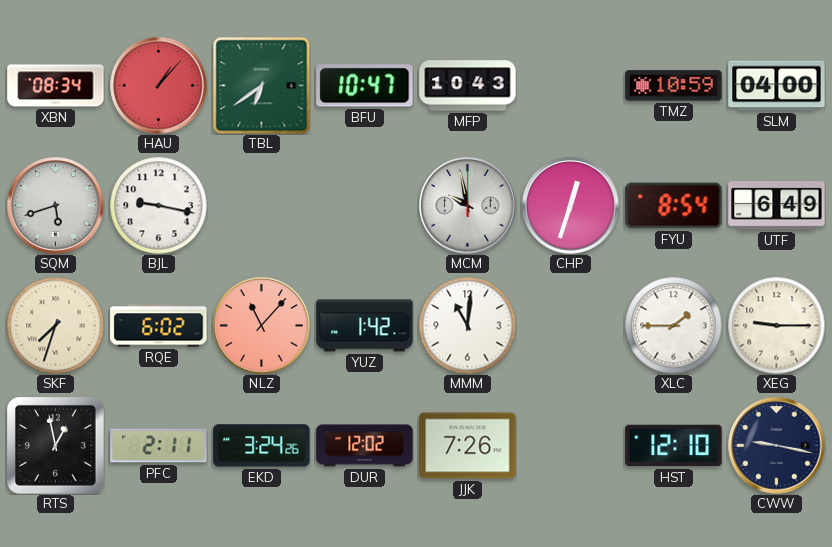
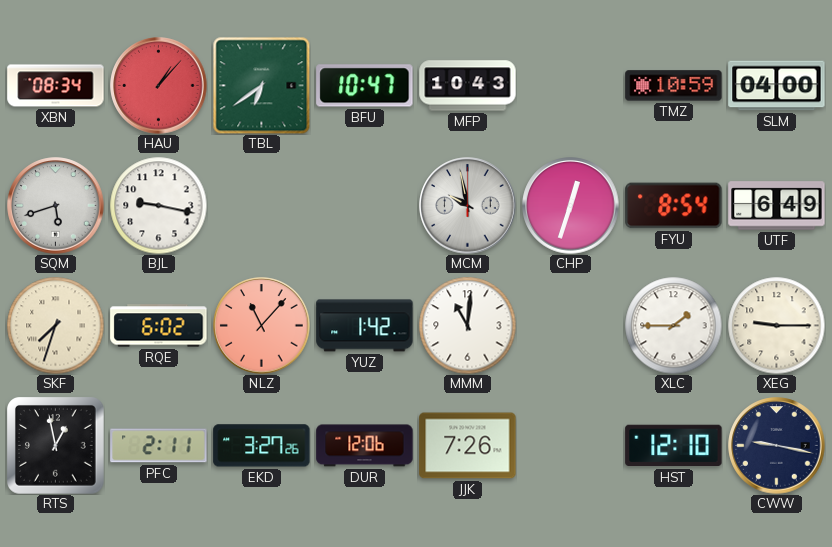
EKD: 3:24 -> 3:27 (262, 446)
DUR: 12:02 -> 12:06 (365, 446)
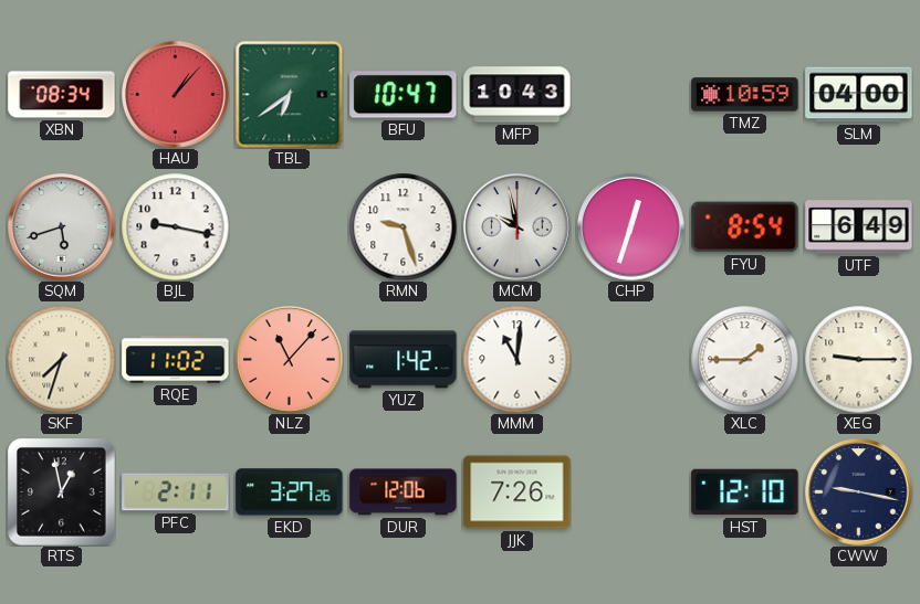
RMN: none -> 9:27 (402, 226)
RQE: 6:02 -> 11:02 (176, 360)
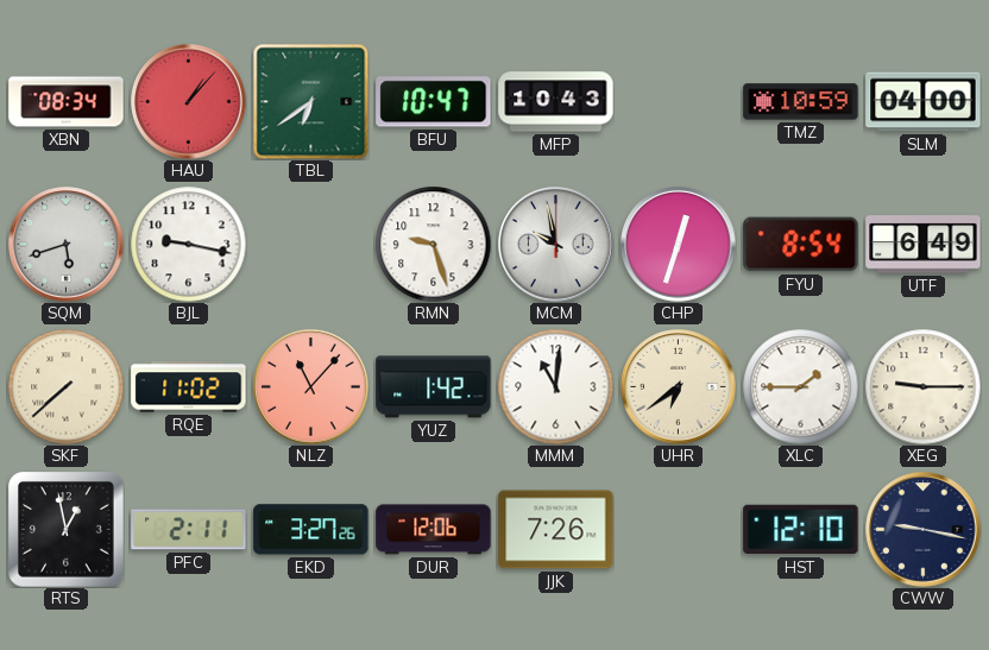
SKF: 7:33 -> 7:38 (65, 386)
UHR: none -> 6:39 (679, 387)
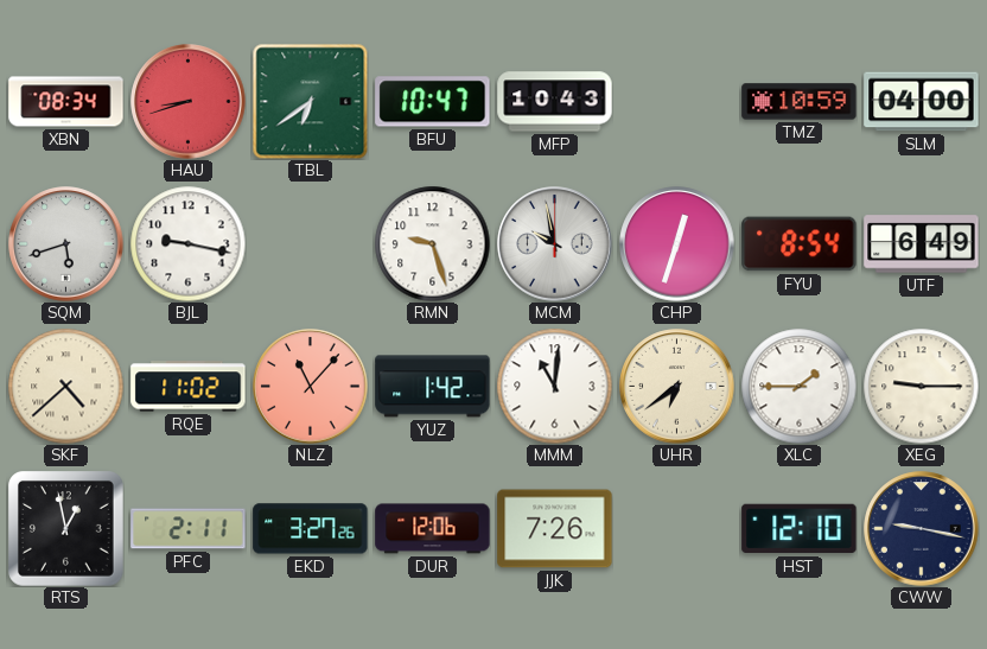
HAU: 1:07 -> 8:42 (189, 102)
SKF: 7:38 -> 4:38 (65, 386)
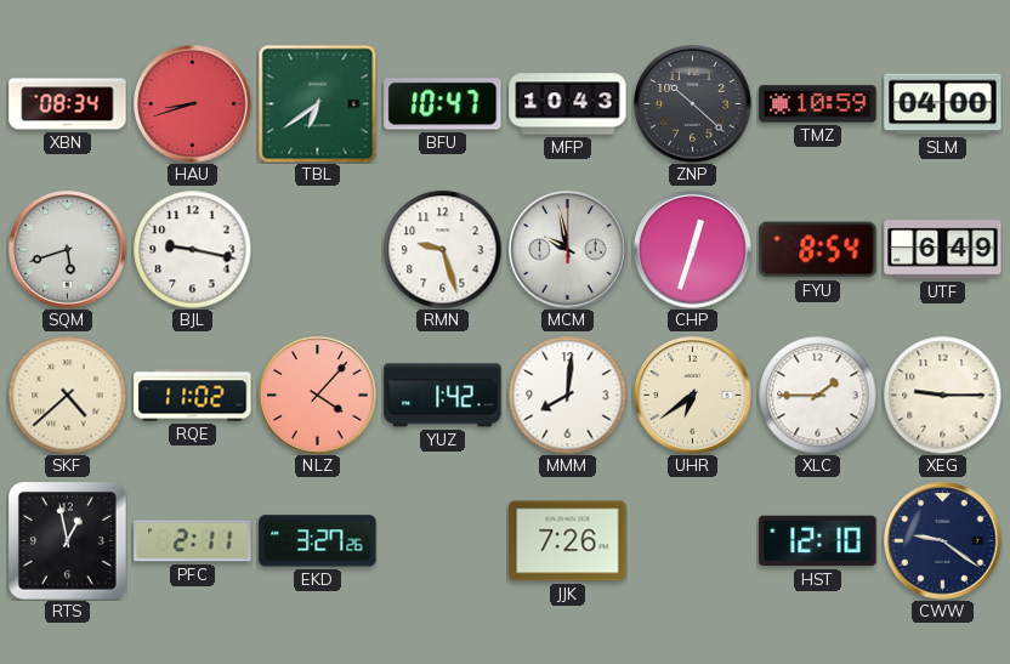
ZNP: none -> 10:22 (693, 104)
NLZ: 11:07 -> 4:07 (318, 396)
MMM: 11:01 -> 8:01 (567, 395)
DUR: 12:06 -> none (433, 529)
CWW: 9:17 -> 9:21 (943, 541)
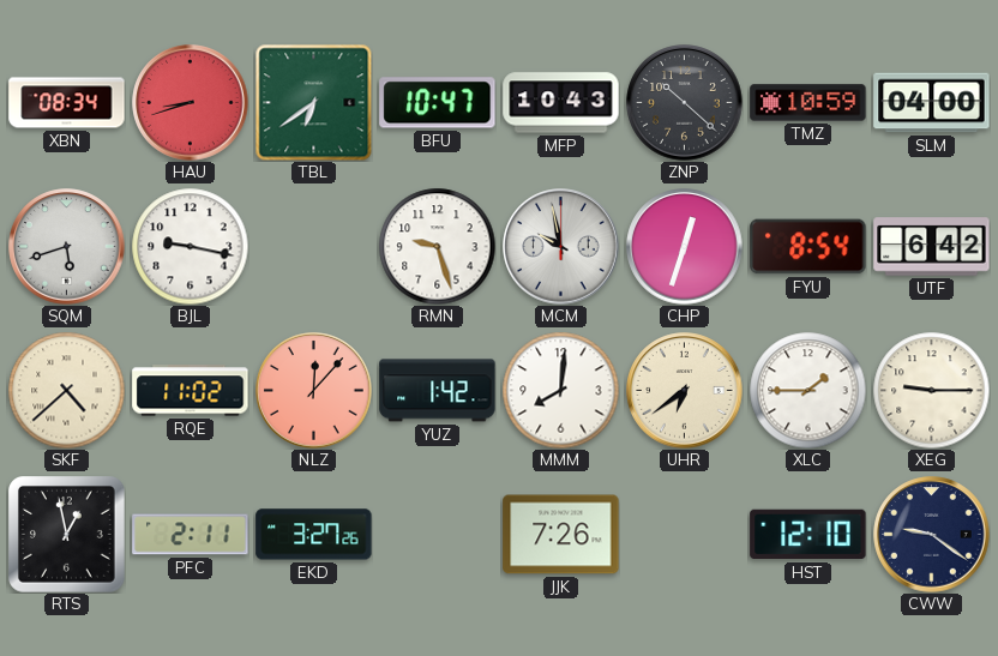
UTF: 6:49 -> 6:42 (932, 247)
NLZ: 4:07 -> 12:07 (314, 391)
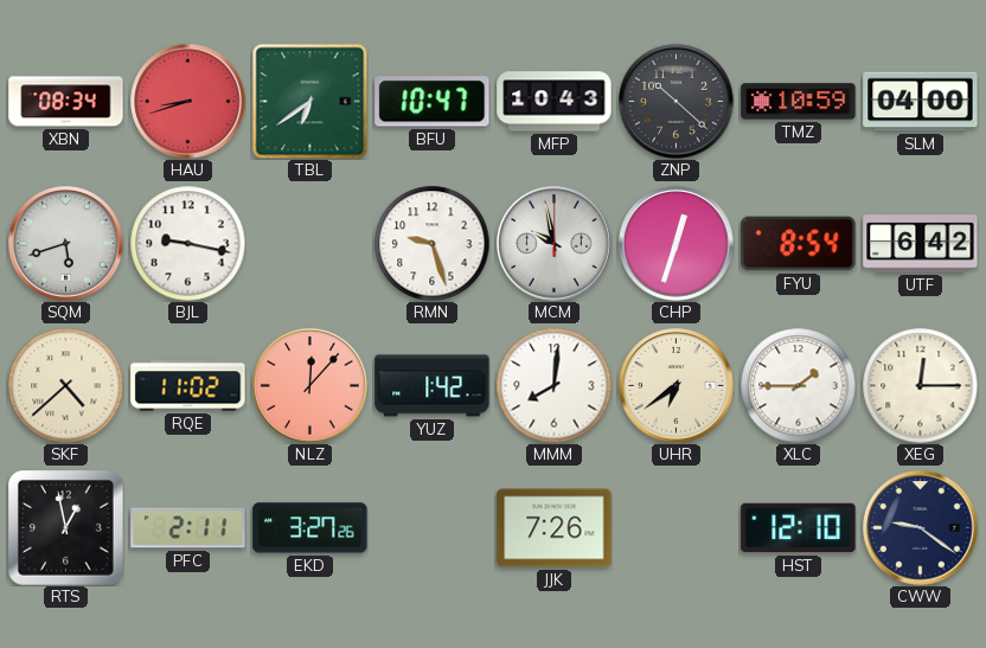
XEG: 9:15 -> 12:15 (920, 385)
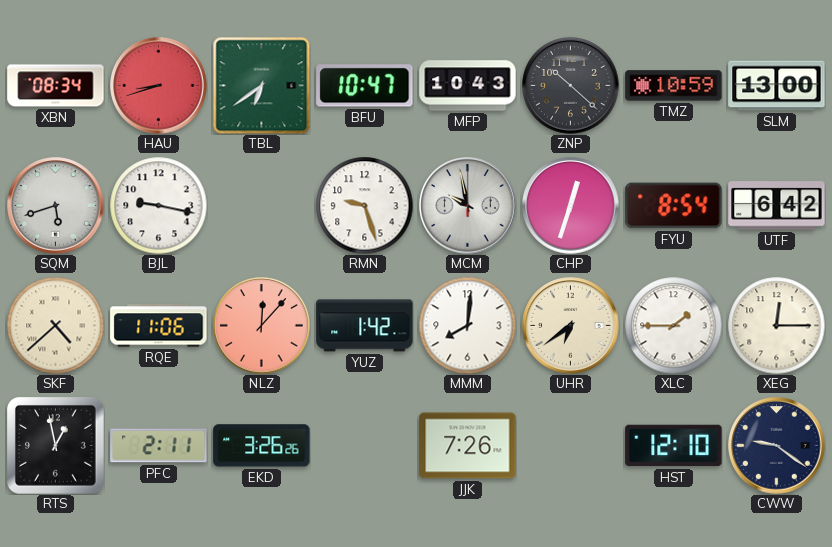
SLM: 04:00 -> 13:00 (777, 86)
RQE: 11:02 -> 11:06 (159, 326)
EKD: 3:27 -> 3:26 (262, 446)
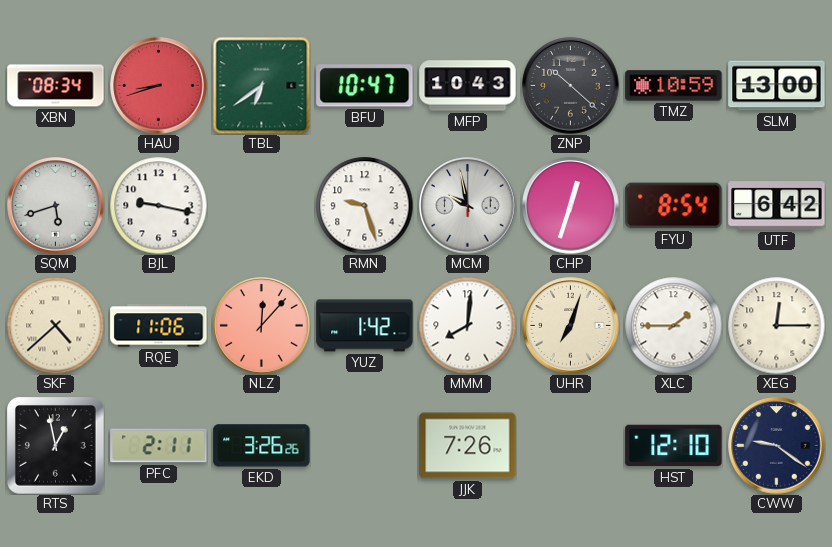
UHR: 6:39 -> 7:03 (571, 326)
